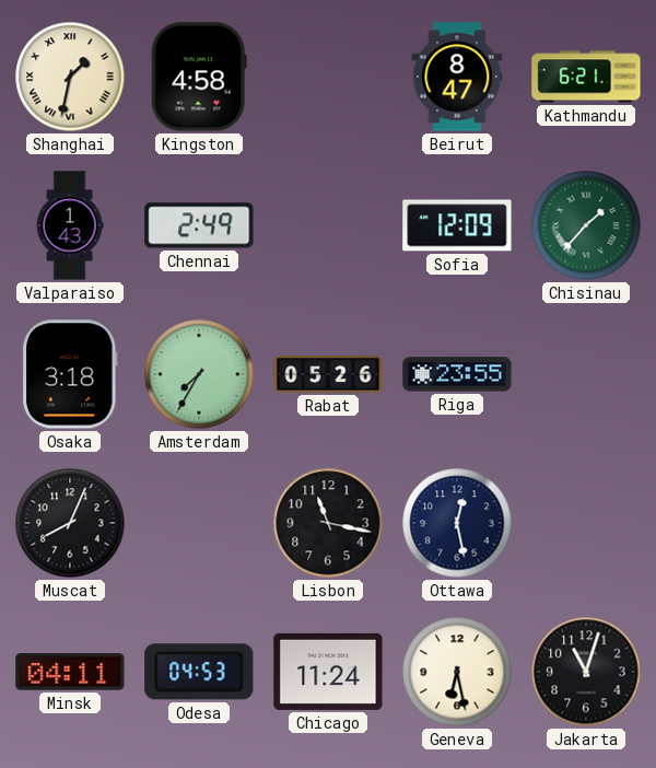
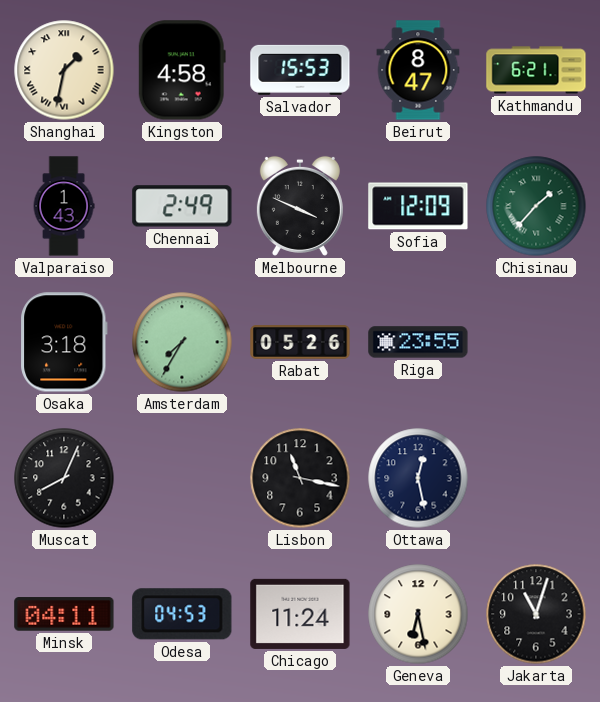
Salvador: none -> 15:53 (300, 70)
Melbourne: none -> 3:49 (300, 206)
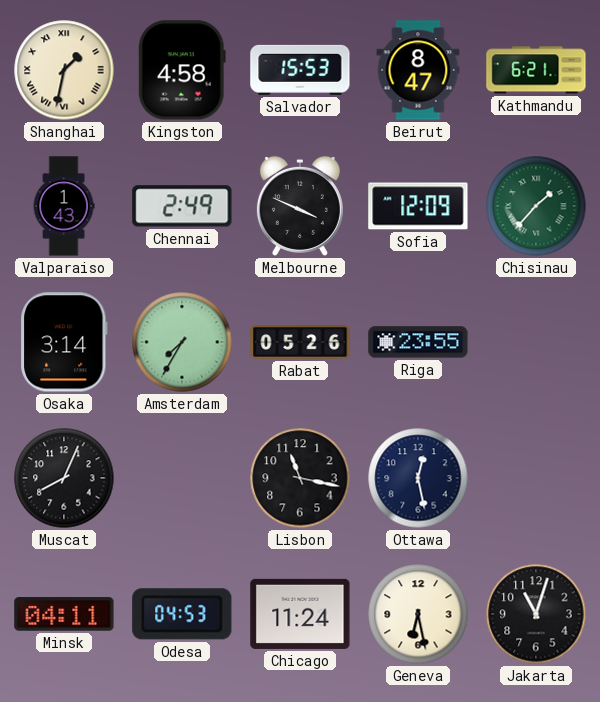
Osaka: 3:18 -> 3:14 (64, 342)
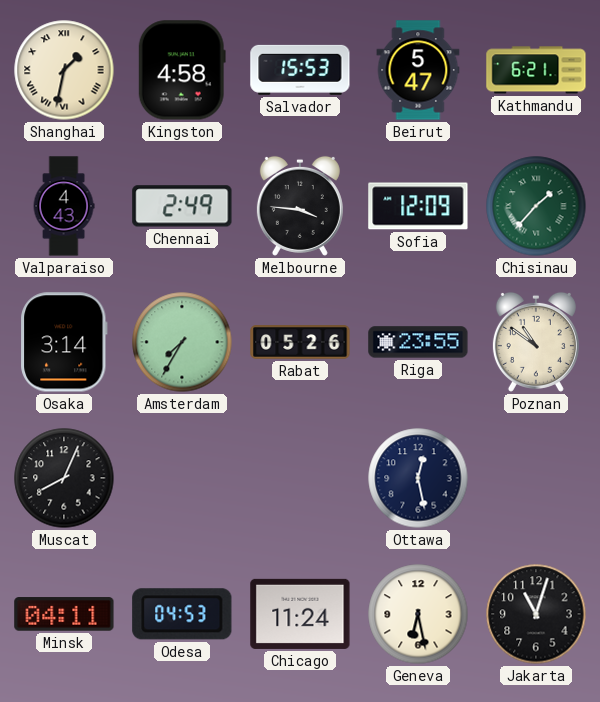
Beirut: 8:47 -> 5:47 (418, 70)
Valparaiso: 1:43 -> 4:43 (64, 206)
Melbourne: 3:49 -> 3:46 (300, 206)
Poznan: none -> 10:51 (536, 342)
Lisbon: 11:17 -> none (300, 478)
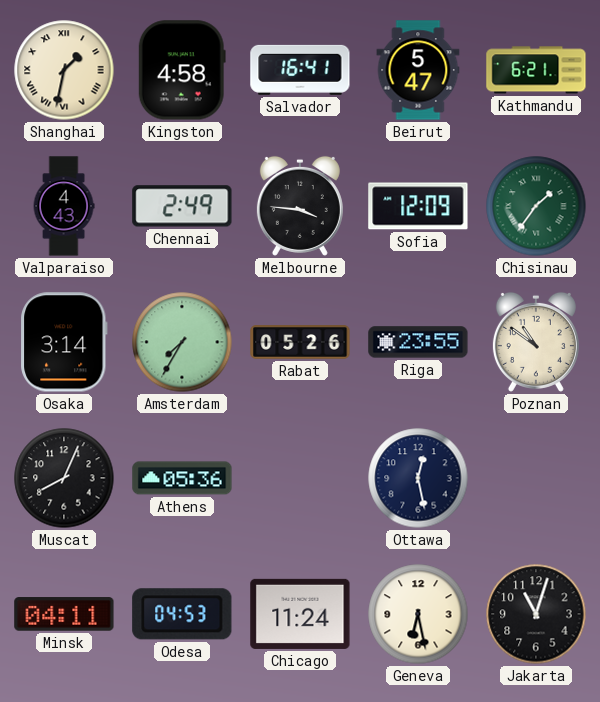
Salvador: 15:53 -> 16:41 (300, 70)
Chisinau: 1:37 -> 1:36 (536, 206)
Athens: none -> 05:36 (182, 478)
